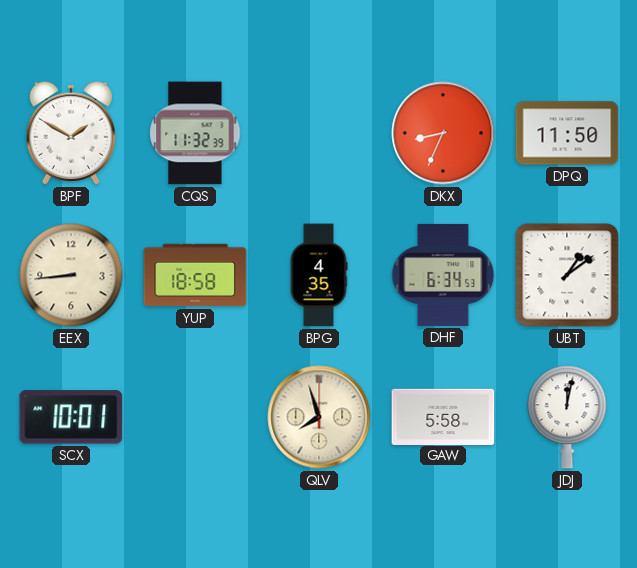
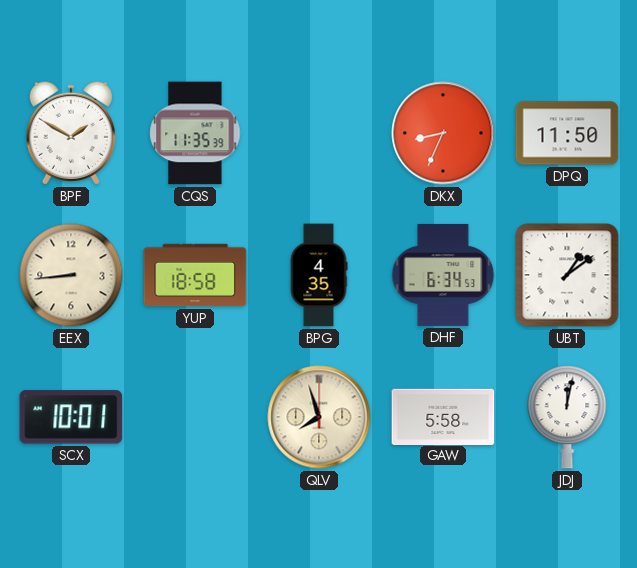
CQS: 11:32 -> 11:35 (195, 133)
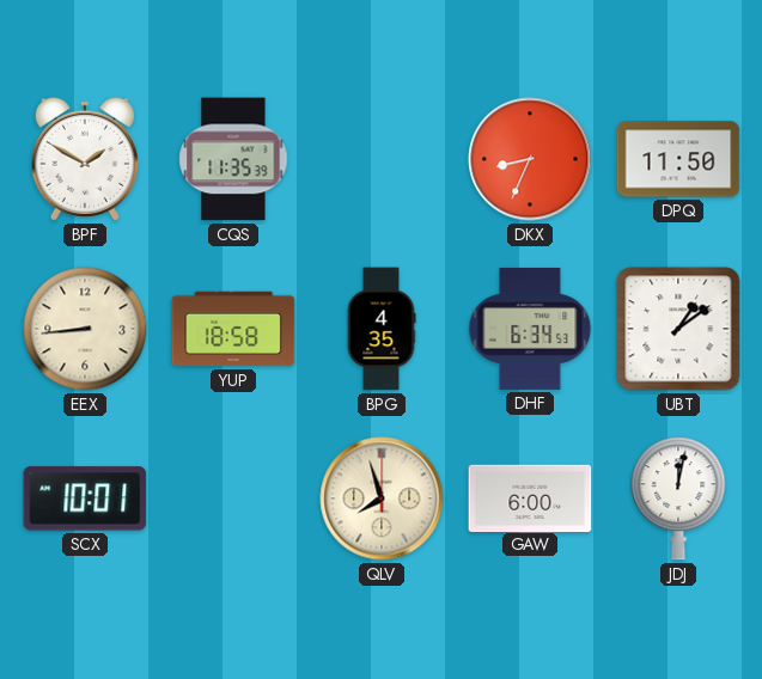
GAW: 5:58 -> 6:00 (530, 497)
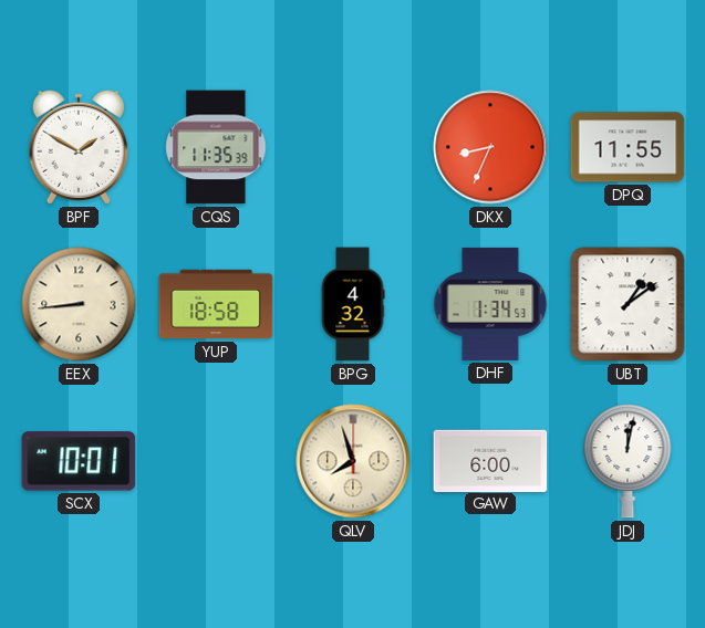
DPQ: 11:50 -> 11:55 (628, 147)
BPG: 4:35 -> 4:32 (353, 304)
DHF: 6:34 -> 1:34 (490, 304)
